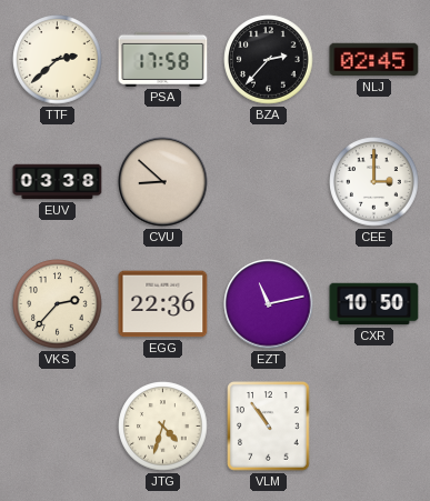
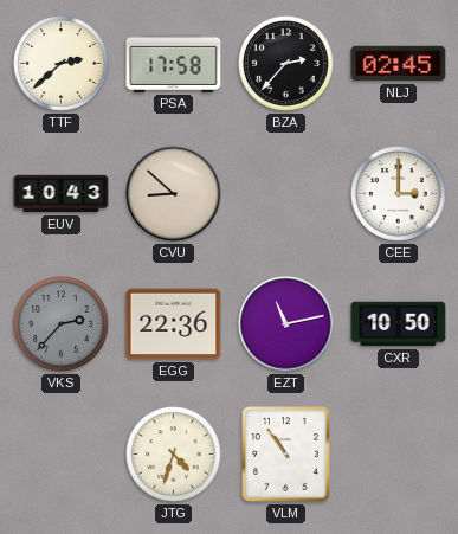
EUV: 03:38 -> 10:43 (62, 194)
VKS dial: cream -> grey (62, 324)
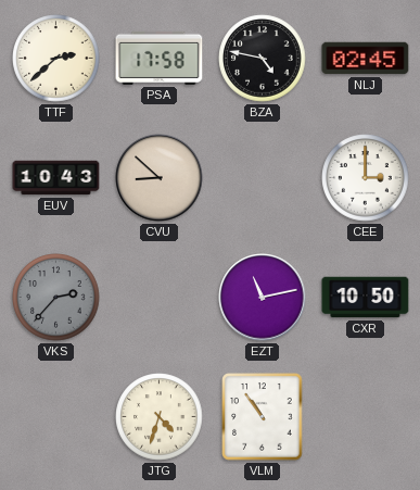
BZA: 2:37 -> 4:47 (263, 59)
EGG: 22:36 -> none (174, 324)
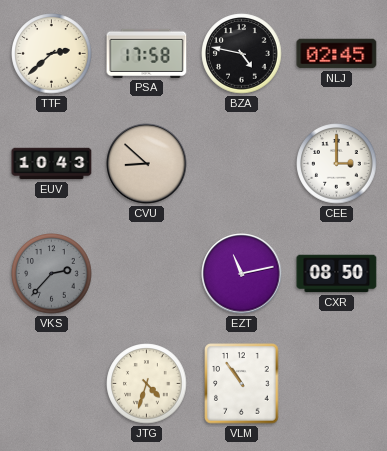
CXR: 10:50 -> 08:50 (337, 274)
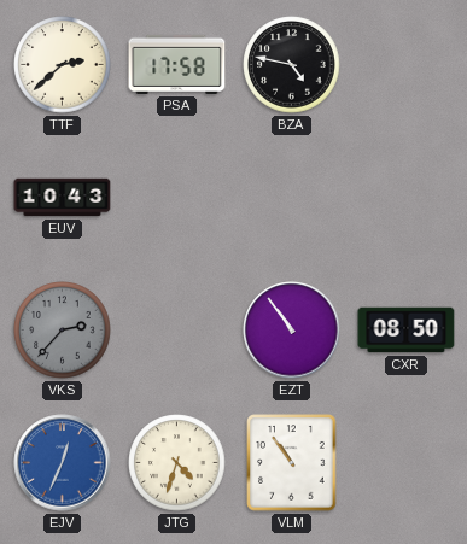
NLJ: 02:45 -> none (337, 54)
CVU: 8:52 -> none (147, 164)
CEE: 3:00 -> none (337, 164)
EZT: 11:13 -> 10:54 (292, 331)
EJV: none -> 12:34 (63, 463)
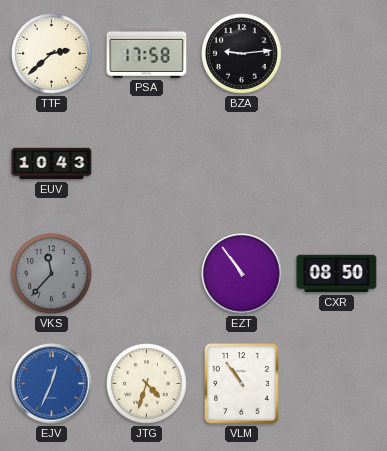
BZA: 4:47 -> 9:14 (242, 54)
VKS: 2:37 -> 11:37 (52, 274)
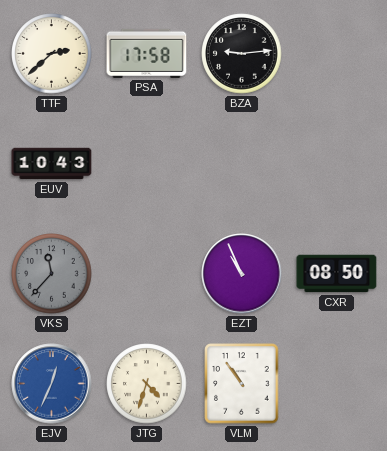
EZT: 10:54 -> 10:56 (242, 274)
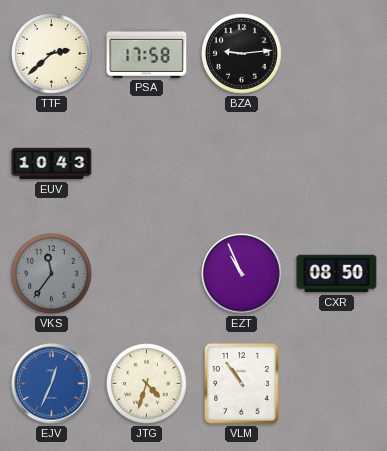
VKS: 11:37 -> 11:36 (52, 274)
